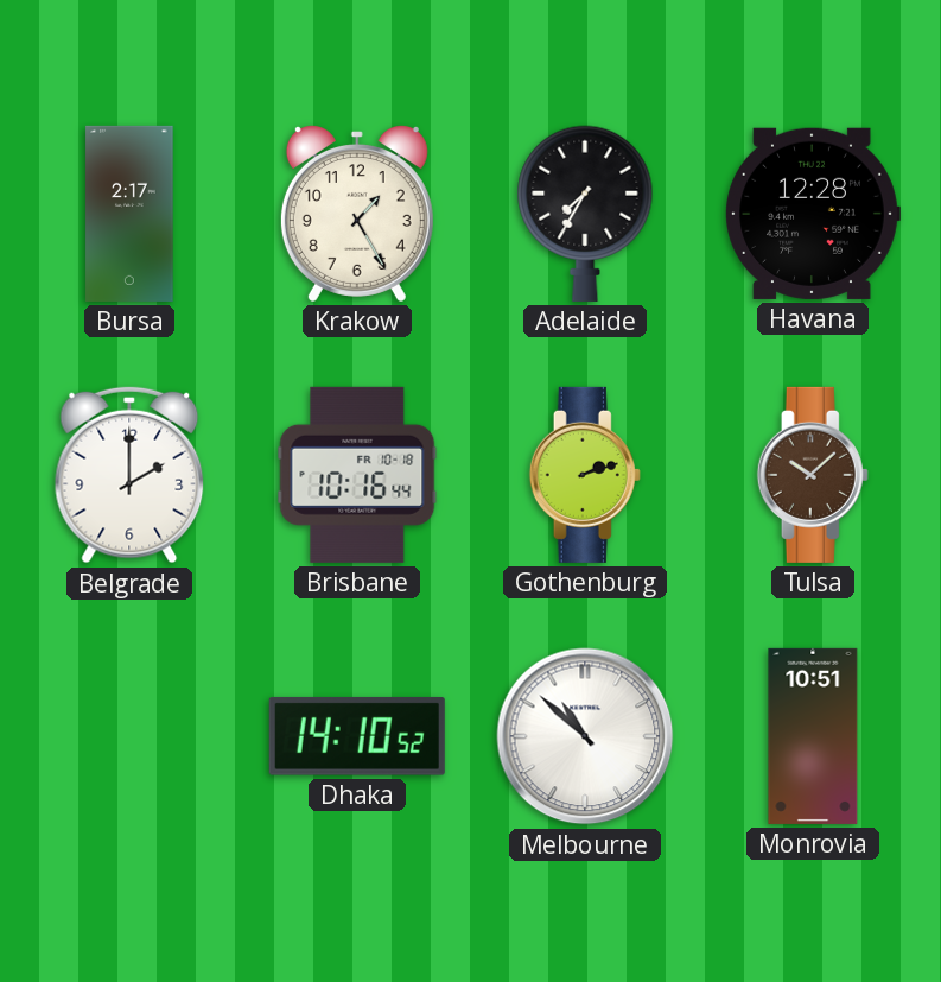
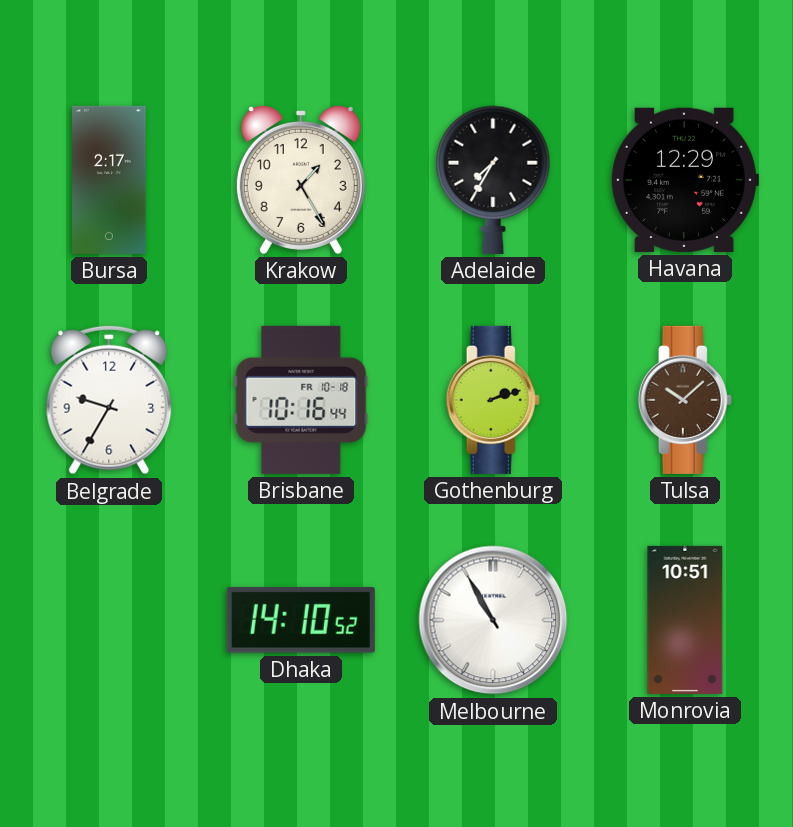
Havana: 12:28 -> 12:29 (685, 180)
Belgrade: 2:00 -> 9:35 (109, 400)
Melbourne: 10:52 -> 10:55 (493, 620)
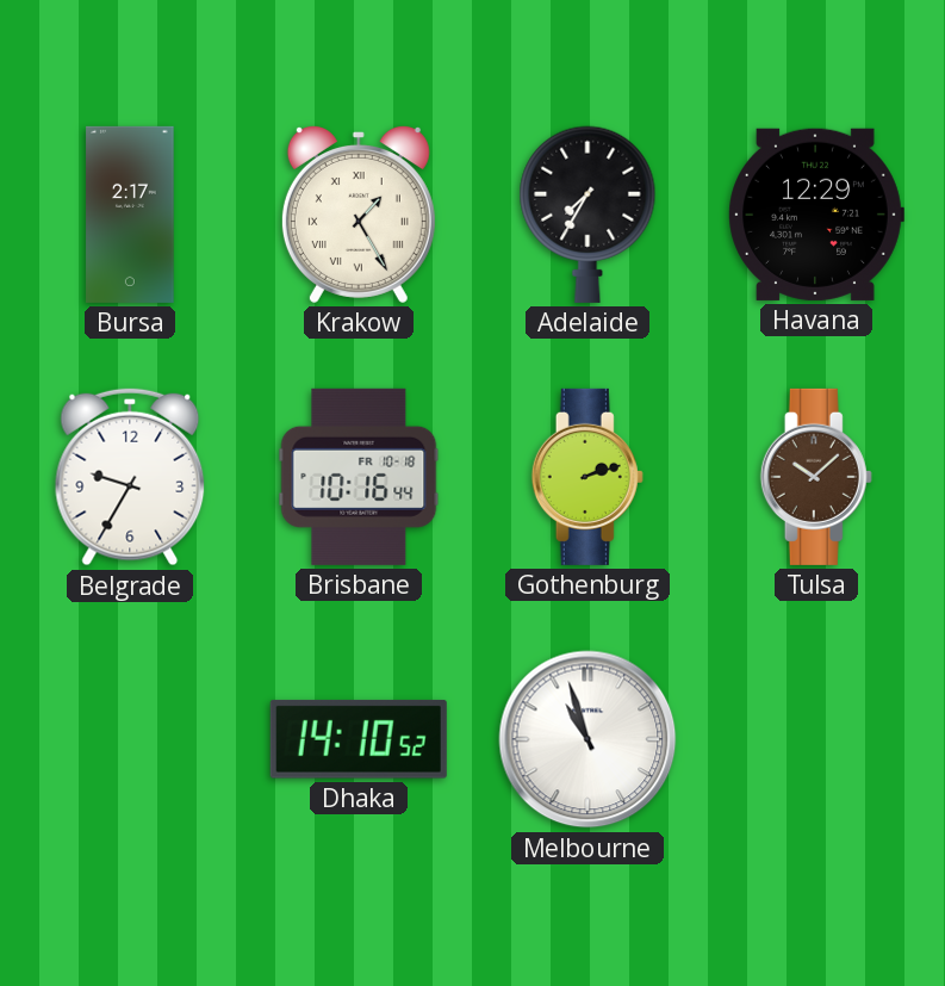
Krakow numerals: Arabic -> Roman (359, 215)
Melbourne: 10:55 -> 10:57 (587, 739)
Monrovia: 10:51 -> none (685, 620)
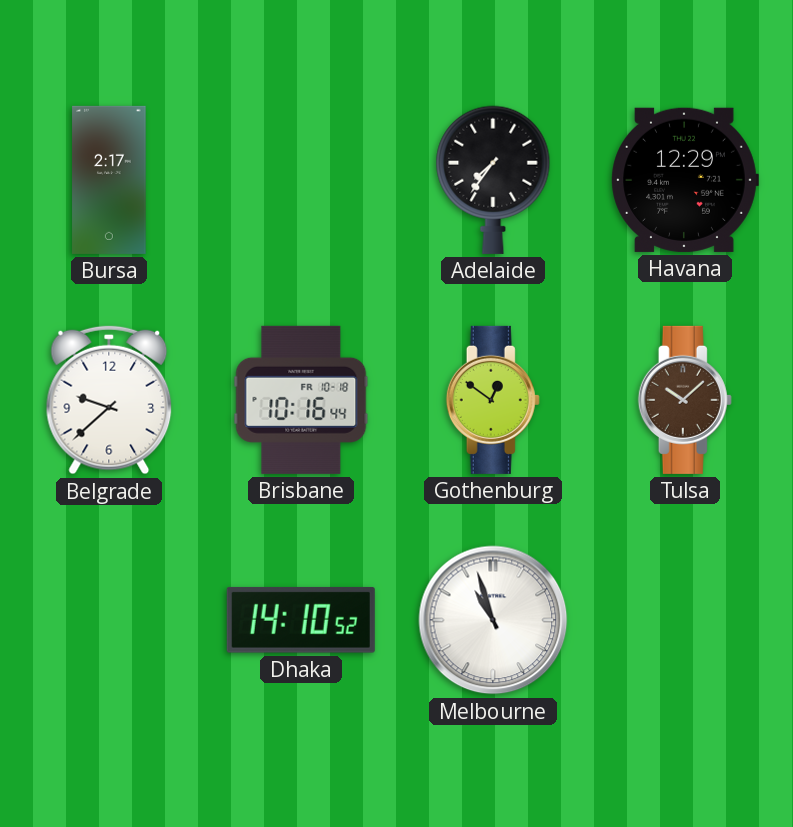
Krakow: 1:25 -> none (359, 215)
Adelaide: 7:35 -> 7:36 (493, 180)
Belgrade: 9:35 -> 9:38 (109, 400)
Gothenburg: 2:12 -> 12:51 (493, 400)
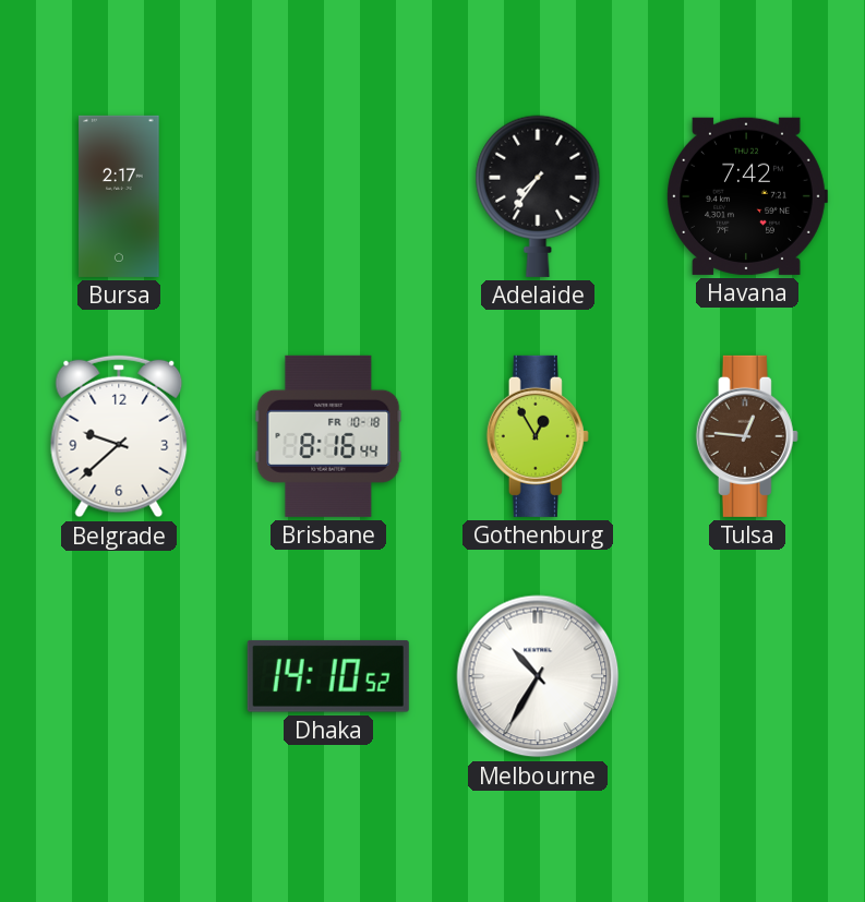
Havana: 12:29 -> 7:42 (747, 196)
Brisbane: 10:16 -> 8:16 (328, 436)
Gothenburg: 12:51 -> 12:55 (538, 436)
Tulsa: 10:08 -> 12:46 (747, 436)
Melbourne: 10:57 -> 10:35 (538, 676)
